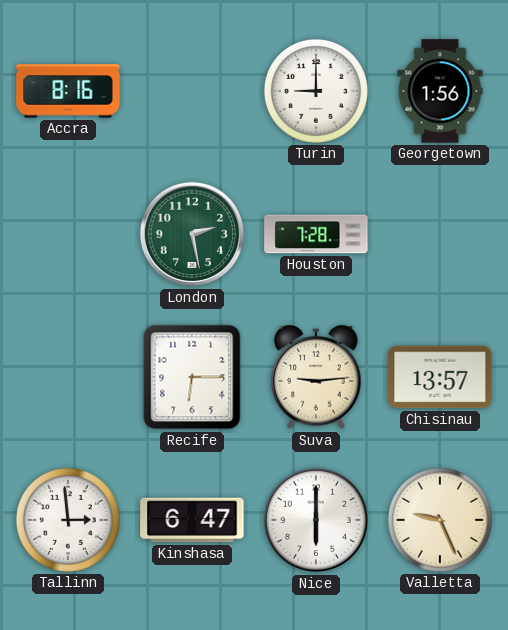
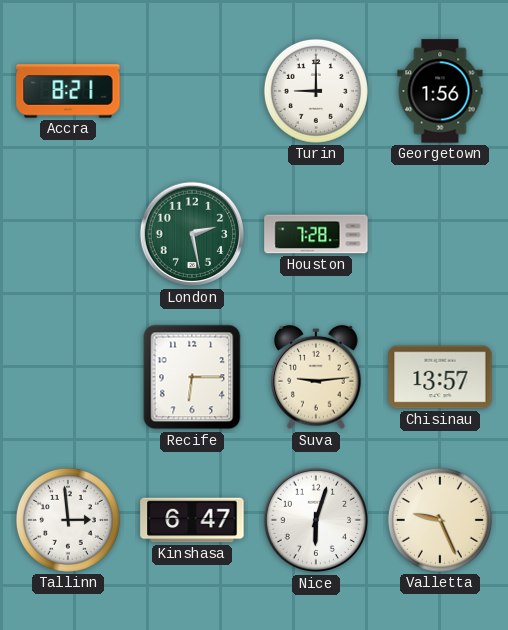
Accra: 8:16 -> 8:21 (68, 91)
Nice: 6:00 -> 6:03 (316, 520)
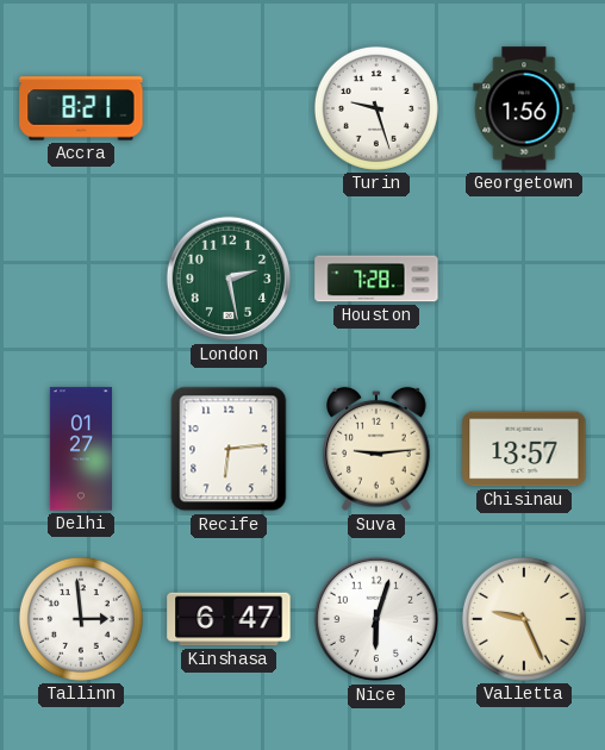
Turin: 9:00 -> 9:27 (376, 108)
Delhi: none -> 01:27 (81, 449)
Recife: 6:15 -> 6:14 (229, 449)
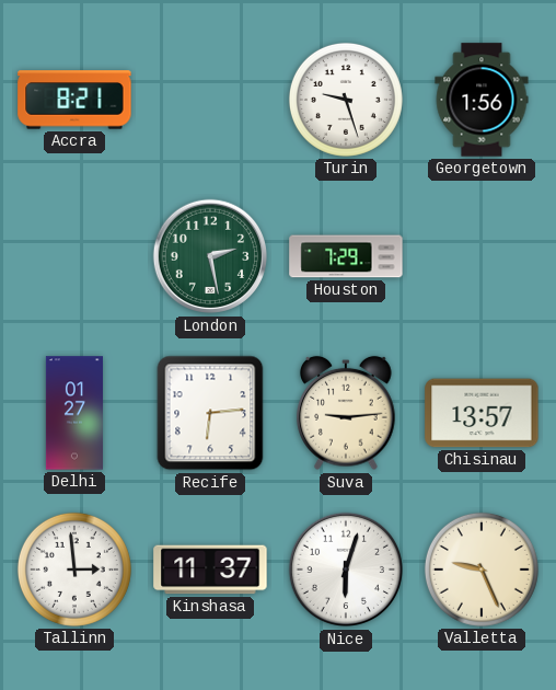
Houston: 7:28 -> 7:29 (346, 256)
Kinshasa: 6:47 -> 11:37 (210, 570)
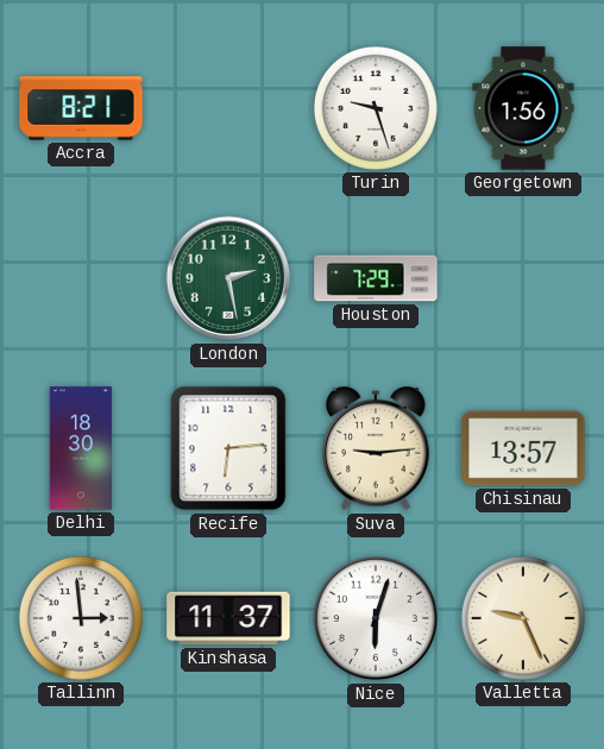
Delhi: 01:27 -> 18:30 (81, 448)
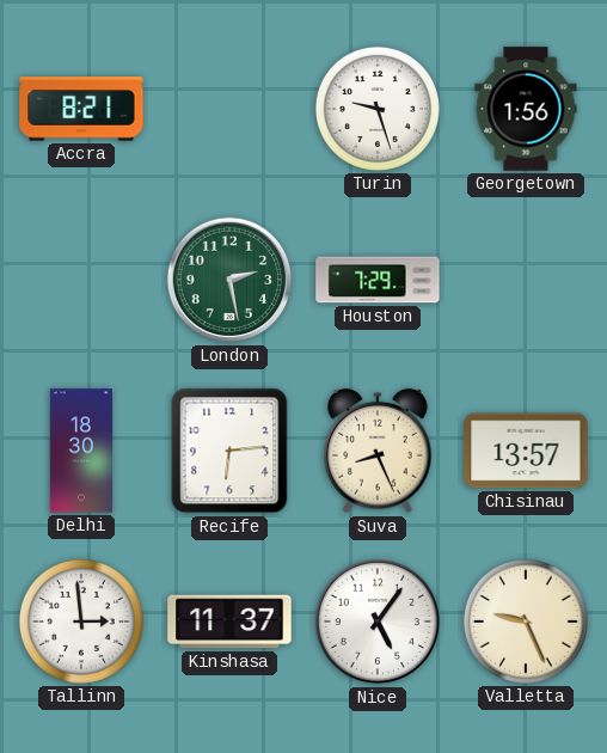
Suva: 9:14 -> 8:26 (378, 451)
Nice: 6:03 -> 5:06 (378, 622)
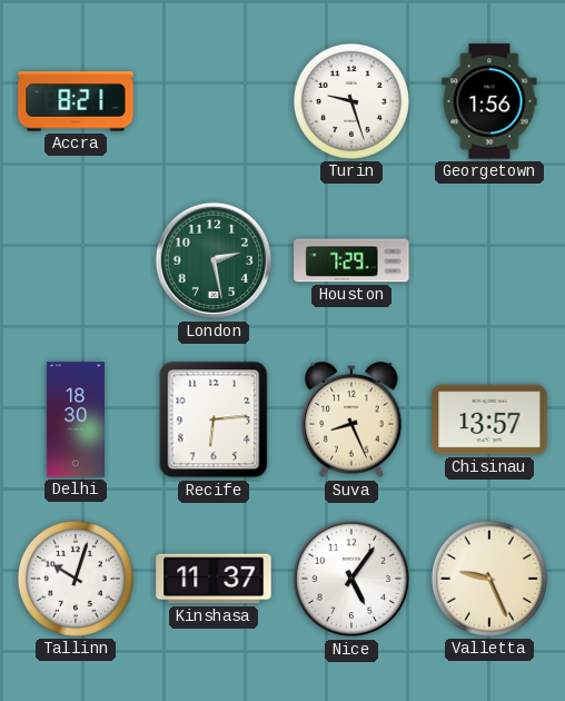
Tallinn: 2:59 -> 10:03 (76, 579)
